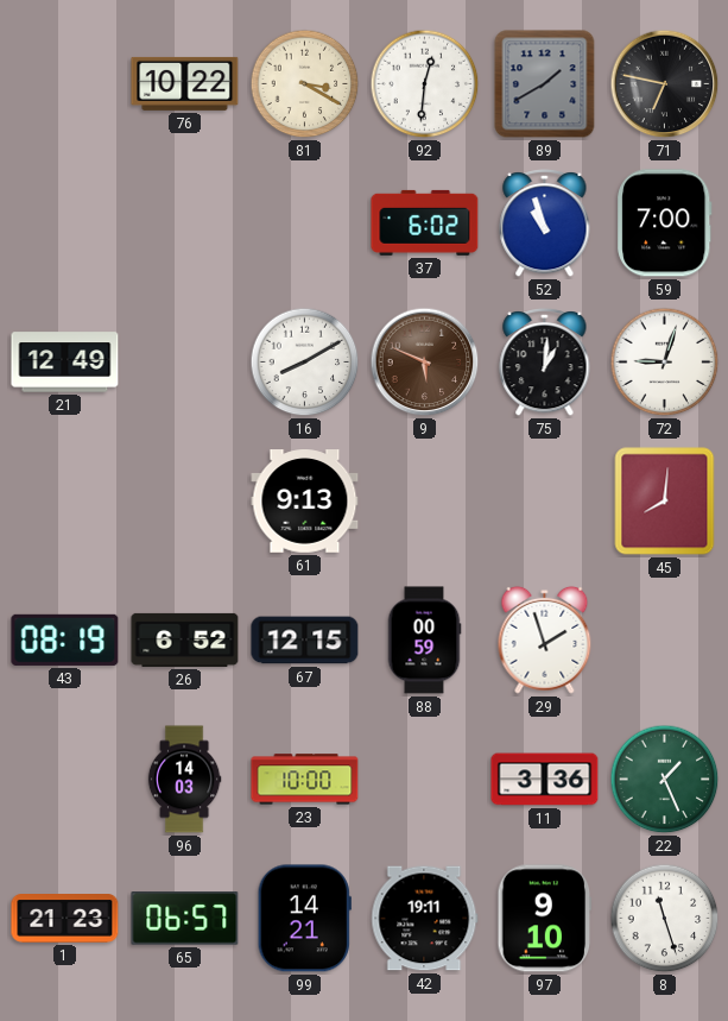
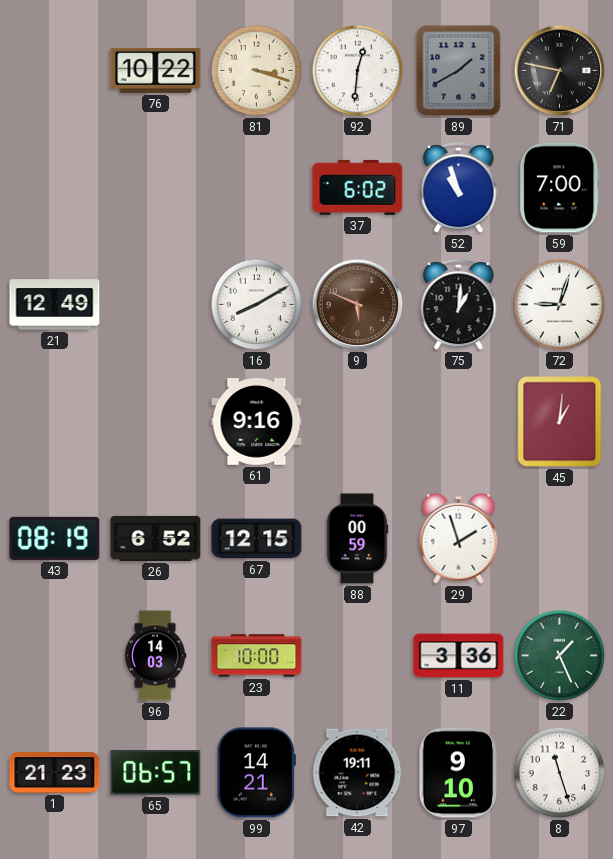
81: 3:20 -> 3:18 (257, 71)
61: 9:13 -> 9:16 (257, 422)
45: 8:01 -> 1:01 (560, 422)
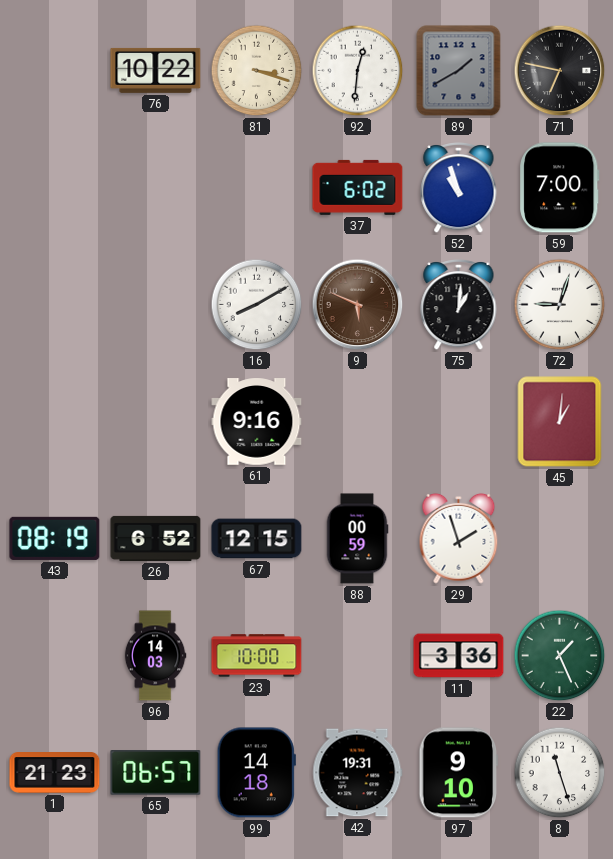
21: 12:49 -> none (55, 305)
99: 14:21 -> 14:18 (256, 773)
42: 19:11 -> 19:31 (358, 773)
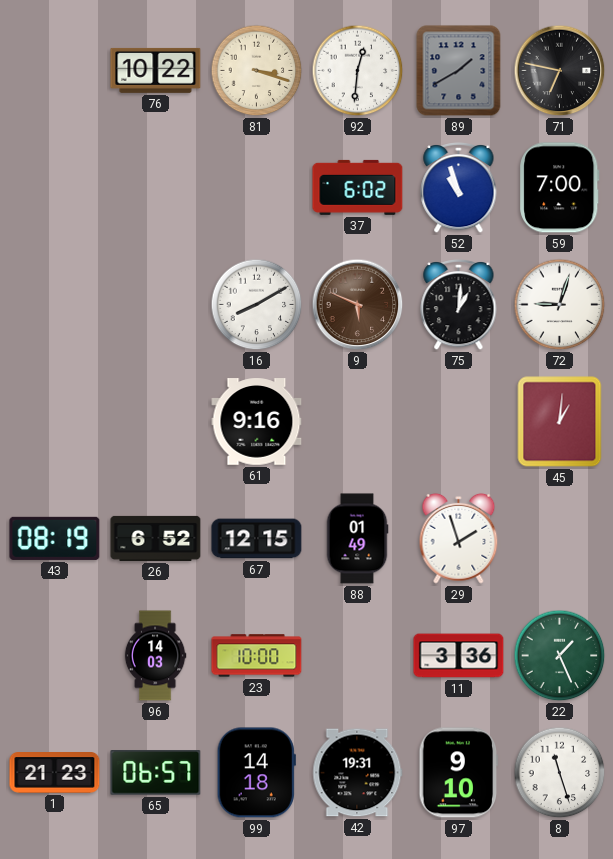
88: 00:59 -> 01:49 (357, 539)
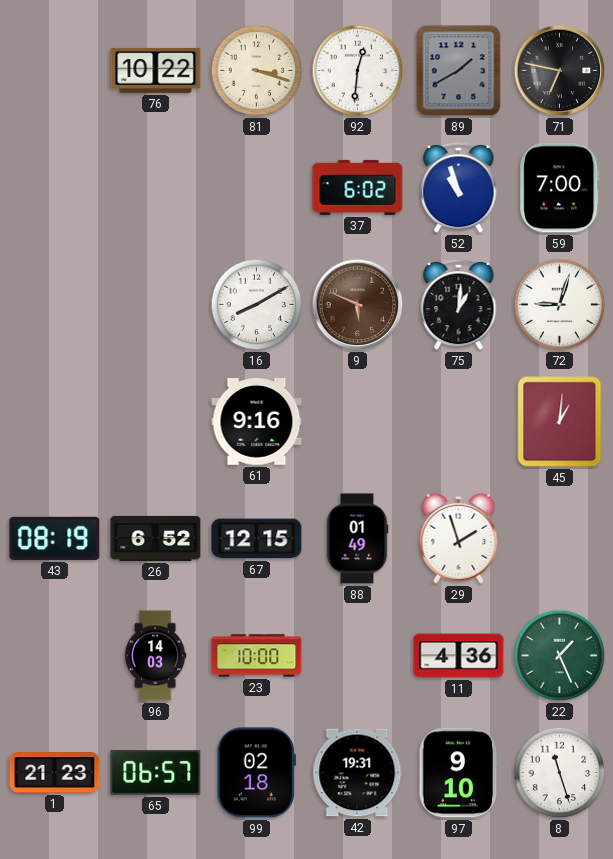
11: 3:36 -> 4:36 (459, 656)
99: 14:18 -> 02:18 (256, 773)
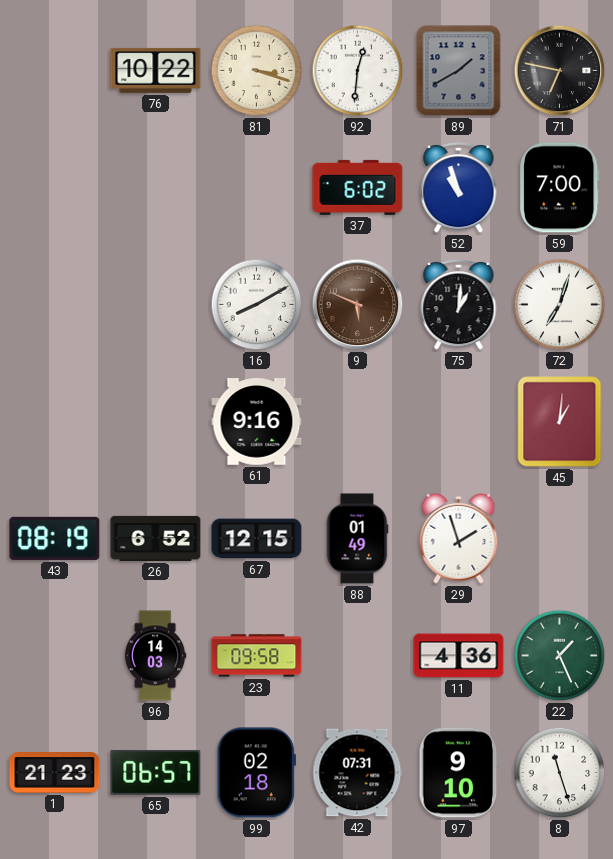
72: 9:03 -> 7:03 (560, 305)
23: 10:00 -> 09:58 (257, 656)
42: 19:31 -> 07:31 (358, 773)
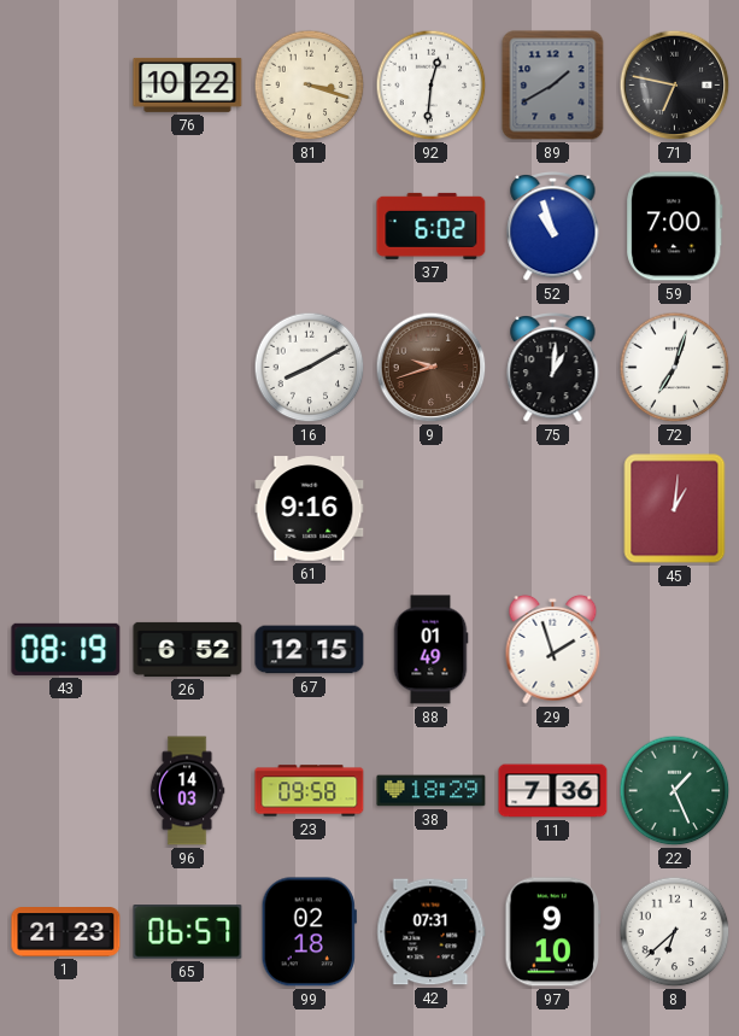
9: 5:49 -> 9:42 (432, 368)
38: none -> 18:29 (432, 791)
11: 4:36 -> 7:36 (553, 791)
8: 11:27 -> 6:38 (675, 932)
